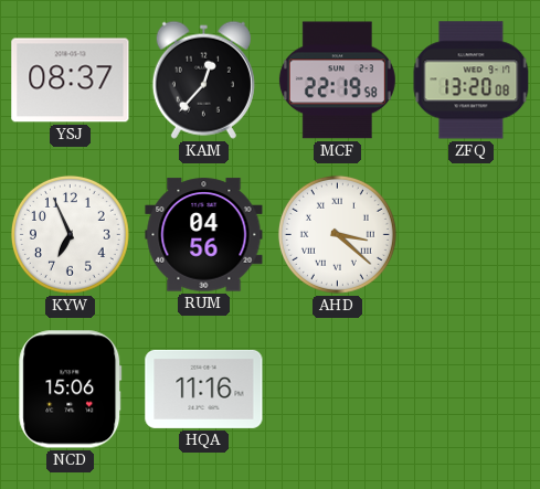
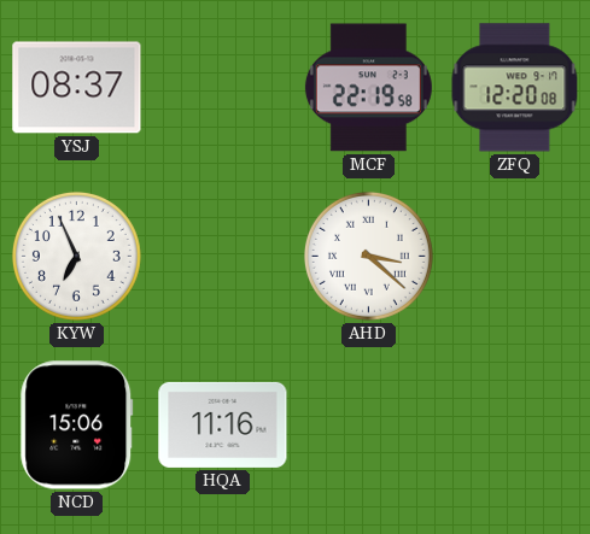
KAM: 12:37 -> none (203, 79)
ZFQ: 13:20 -> 12:20 (515, 88)
RUM: 04:56 -> none (204, 235)
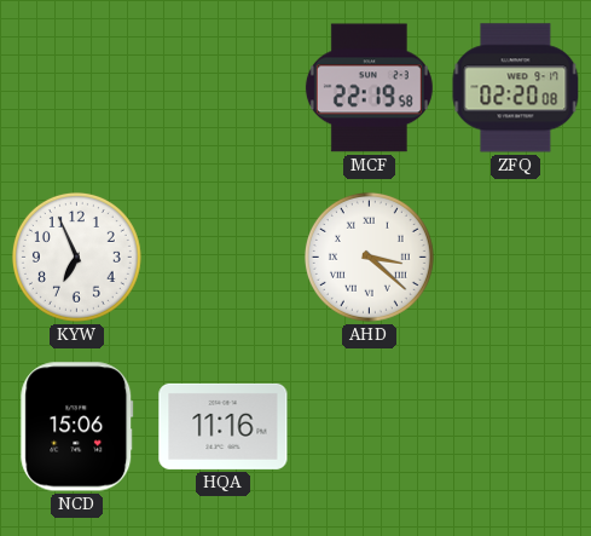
YSJ: 08:37 -> none (77, 88)
ZFQ: 12:20 -> 02:20 (516, 88)
